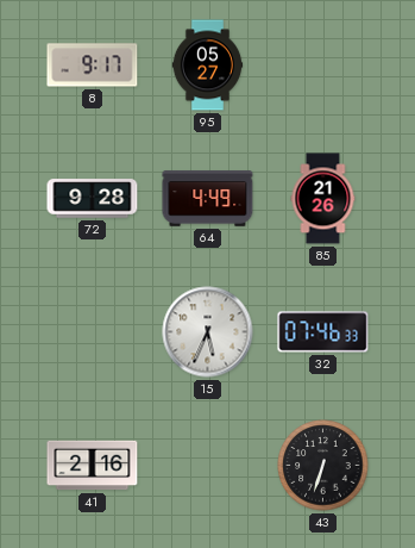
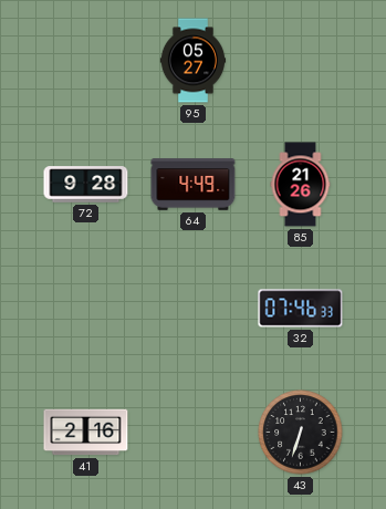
8: 9:17 -> none (93, 66)
15: 5:34 -> none (208, 332)
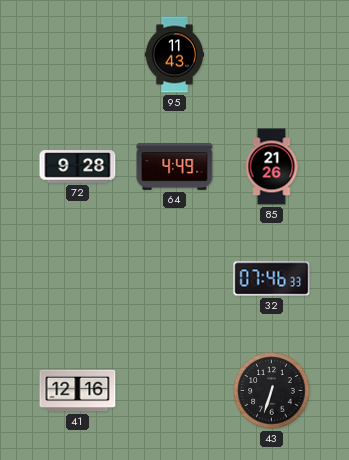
95: 05:27 -> 11:43 (175, 55)
41: 2:16 -> 12:16 (78, 391)
